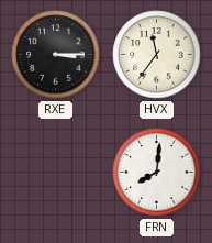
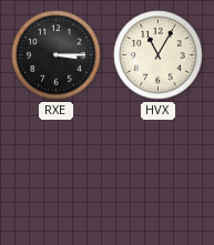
HVX: 11:36 -> 11:05 (159, 55)
FRN: 8:01 -> none (157, 173)
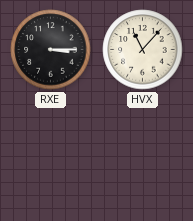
HVX: 11:05 -> 11:07 (143, 50)
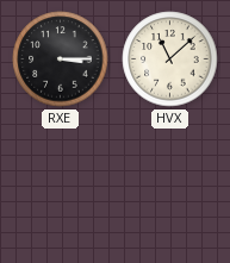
HVX: 11:07 -> 11:08 (170, 60)
